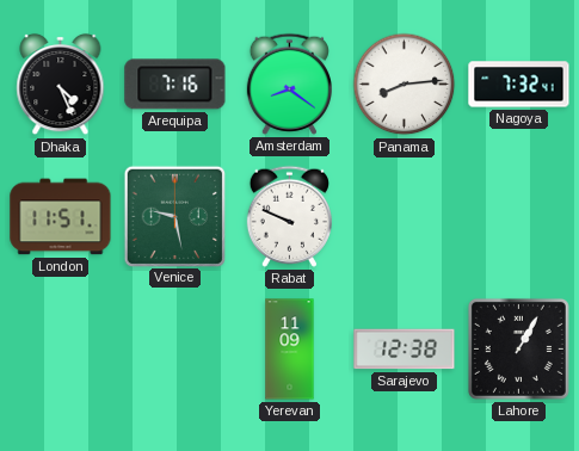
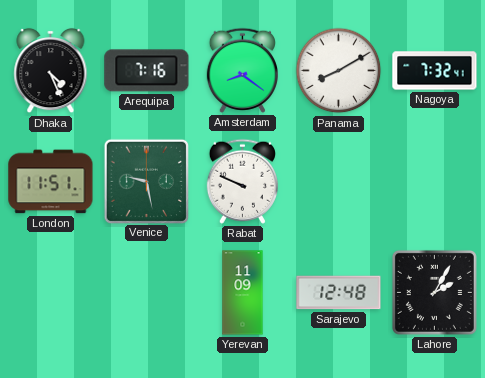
Panama: 8:14 -> 8:10 (339, 71)
Sarajevo: 12:38 -> 12:48 (339, 293)
Lahore: 1:05 -> 2:05 (434, 292)
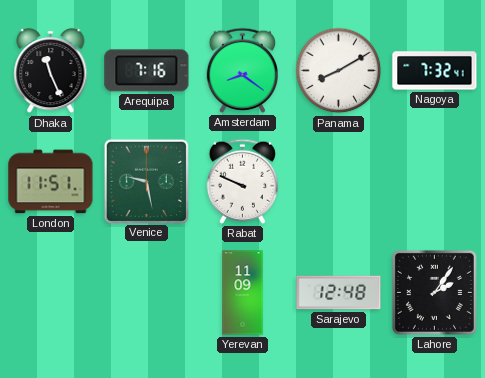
Dhaka: 4:26 -> 11:26 (51, 71)
Lahore: 2:05 -> 2:06 (434, 292)
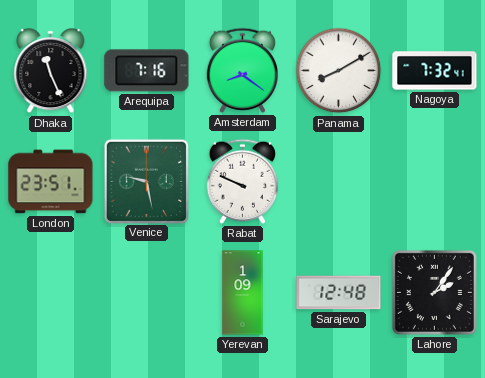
London: 11:51 -> 23:51 (51, 182)
Yerevan: 11:09 -> 1:09 (243, 293)
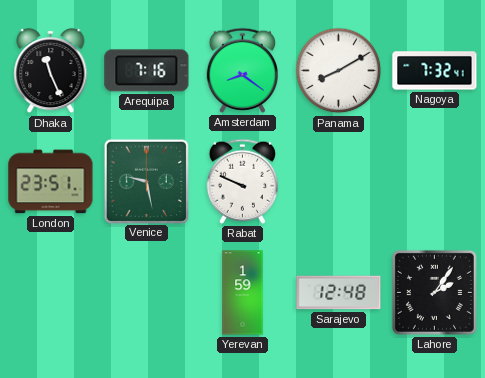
Yerevan: 1:09 -> 1:59 (243, 293)
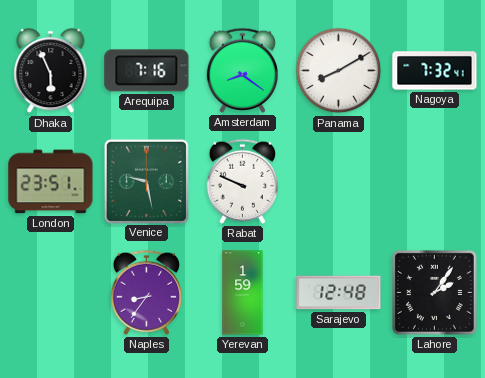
Dhaka: 11:26 -> 5:56 (51, 71)
Naples: none -> 8:36 (146, 292)
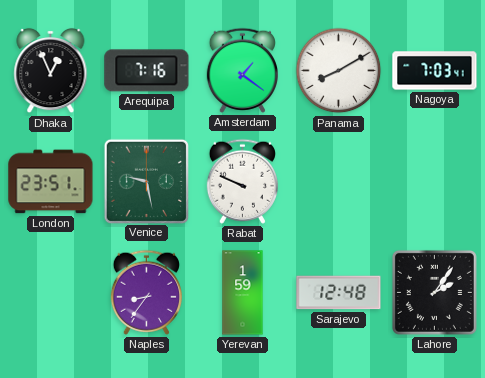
Dhaka: 5:56 -> 12:56 (51, 71)
Amsterdam: 8:21 -> 1:21 (242, 70)
Nagoya: 7:32 -> 7:03 (435, 71)
